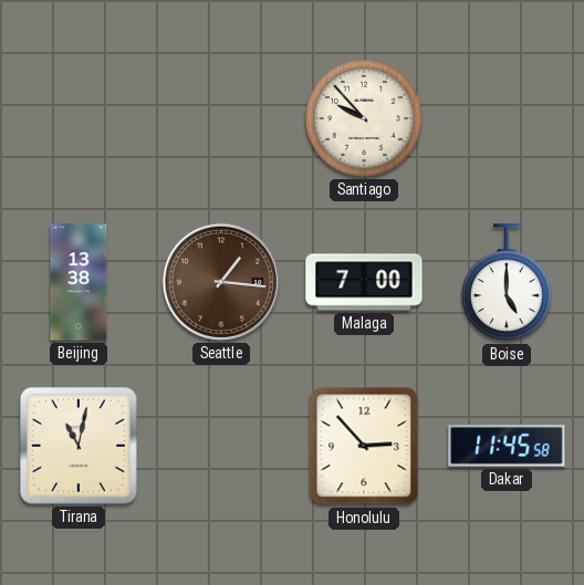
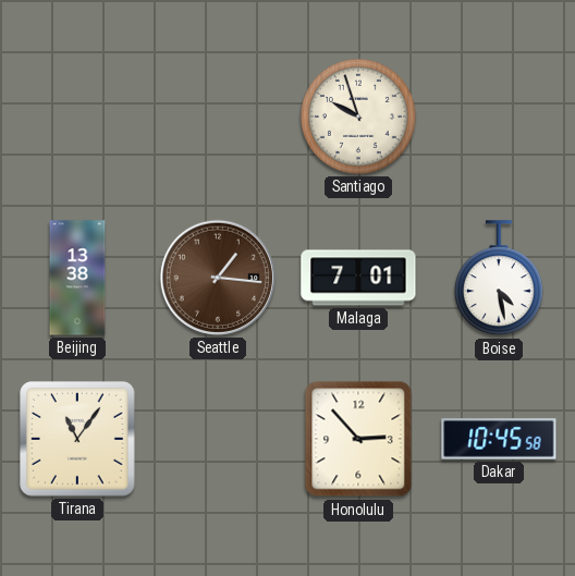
Santiago: 9:53 -> 9:57 (358, 117)
Malaga: 7:00 -> 7:01 (358, 278)
Boise: 5:00 -> 4:28 (499, 279)
Tirana: 11:02 -> 11:06 (78, 440)
Dakar: 11:45 -> 10:45 (499, 439)
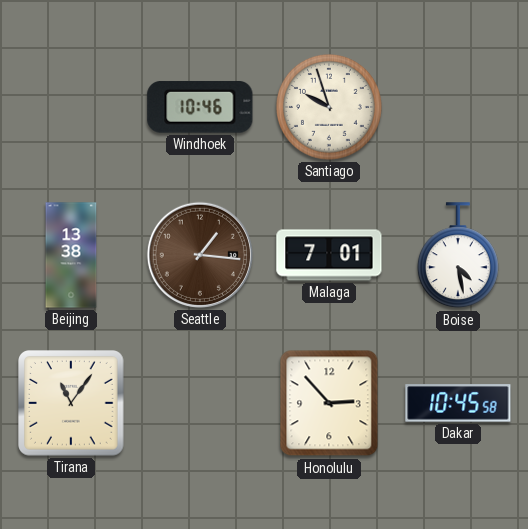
Windhoek: none -> 10:46 (200, 107)
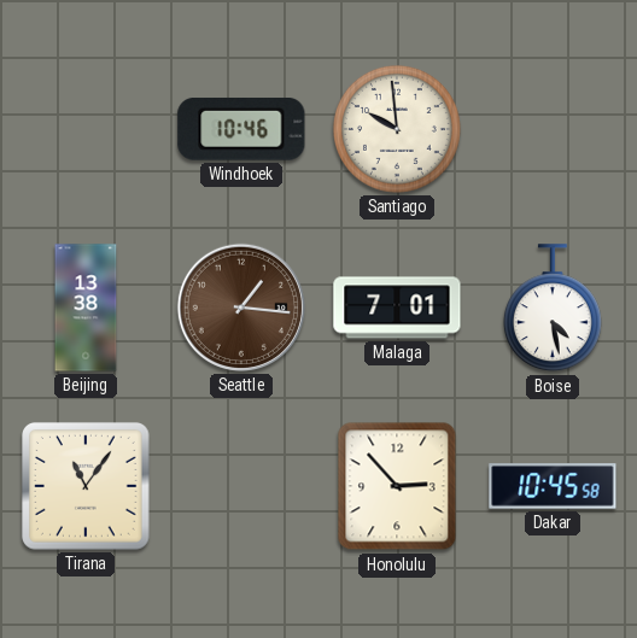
Santiago: 9:57 -> 9:59 (397, 129)
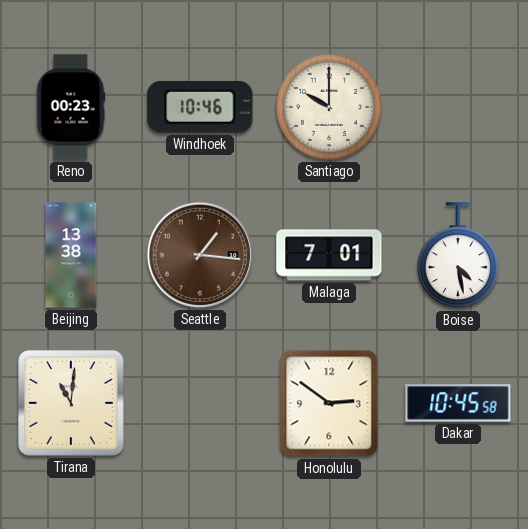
Reno: none -> 00:23 (71, 107)
Santiago: 9:59 -> 10:00 (329, 107)
Tirana: 11:06 -> 11:01 (72, 404)
Honolulu: 2:53 -> 2:51 (329, 403)
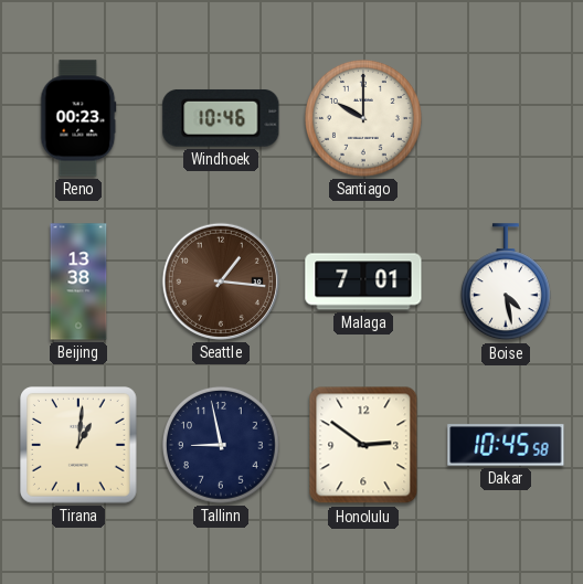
Tirana: 11:01 -> 1:01 (79, 446)
Tallinn: none -> 8:58 (221, 445)
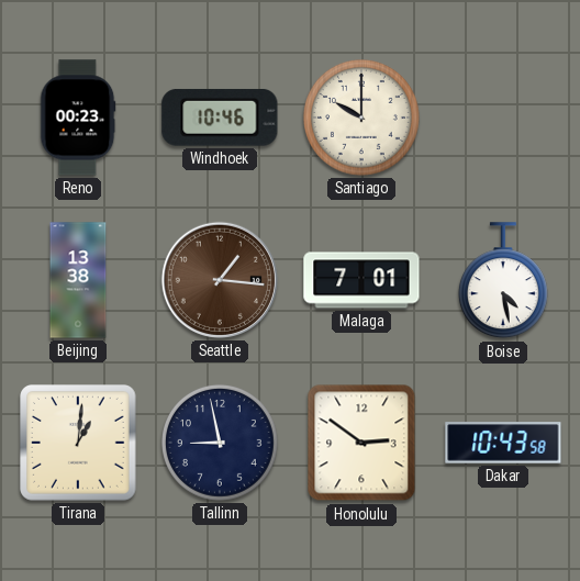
Dakar: 10:45 -> 10:43 (503, 443)
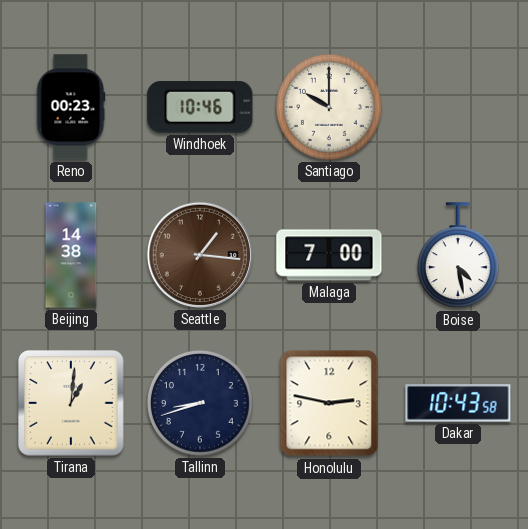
Beijing: 13:38 -> 14:38 (71, 255)
Malaga: 7:01 -> 7:00 (329, 255)
Tallinn: 8:58 -> 8:42 (200, 403)
Honolulu: 2:51 -> 2:47 (329, 403)
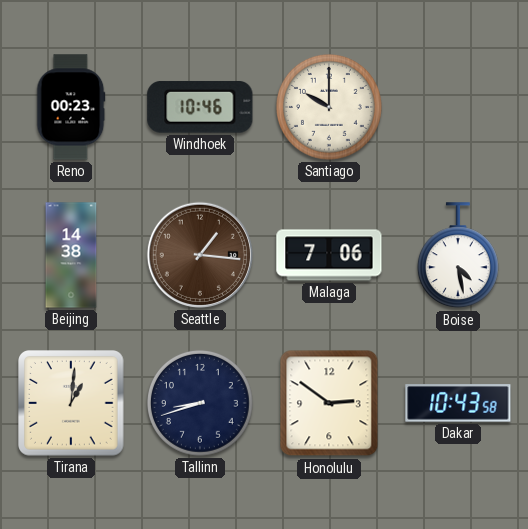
Malaga: 7:00 -> 7:06 (329, 255)
Honolulu: 2:47 -> 2:51 (329, 403)
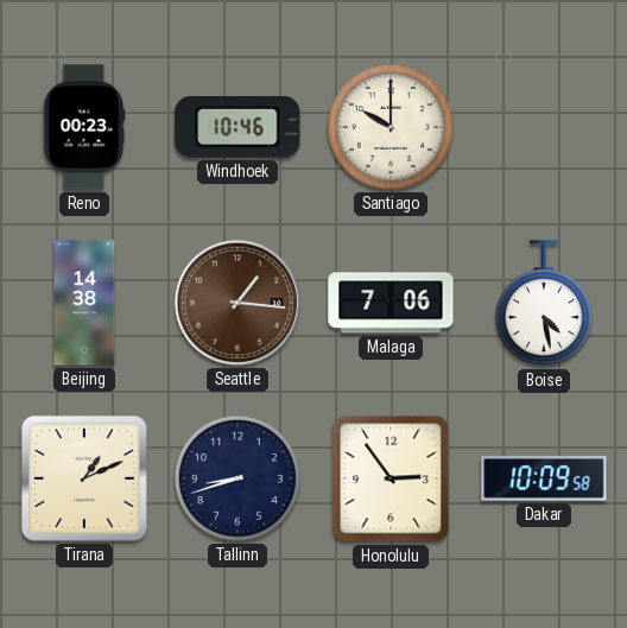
Tirana: 1:01 -> 1:11 (85, 480)
Honolulu: 2:51 -> 2:54 (391, 478)
Dakar: 10:43 -> 10:09 (544, 478)
